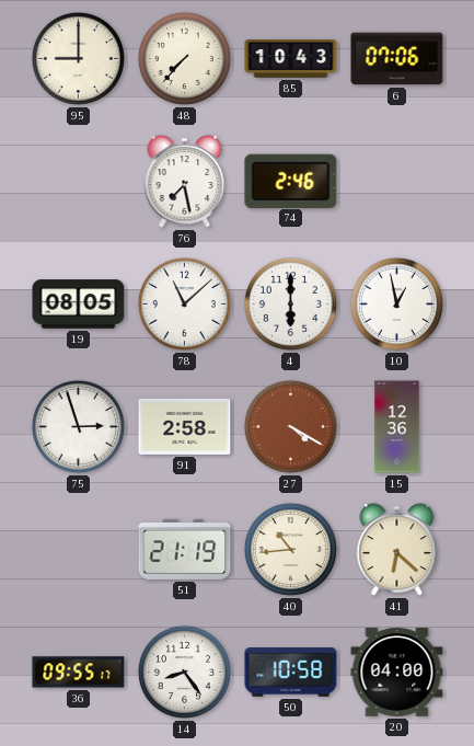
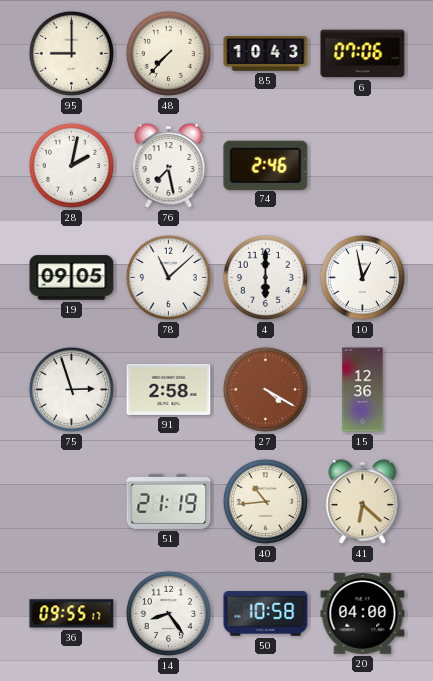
28: none -> 2:02 (71, 165)
19: 08:05 -> 09:05 (72, 278)
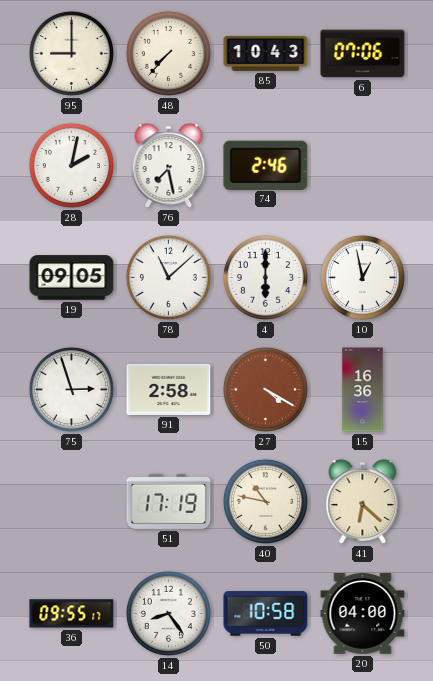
15: 12:36 -> 16:36 (363, 390)
51: 21:19 -> 17:19 (169, 501)
40: 10:44 -> 10:47 (265, 501)
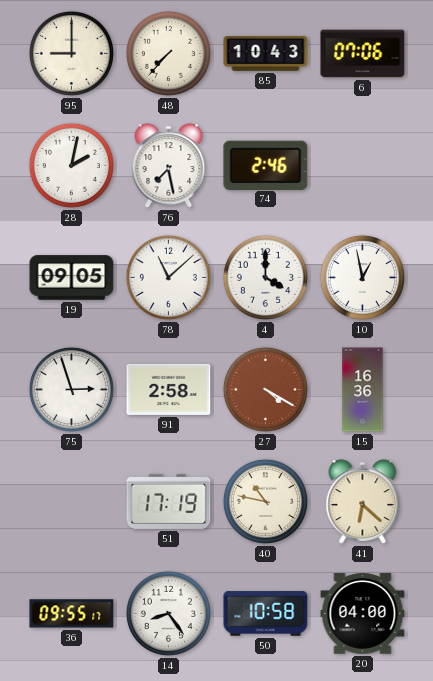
4: 6:00 -> 4:00 (265, 277)
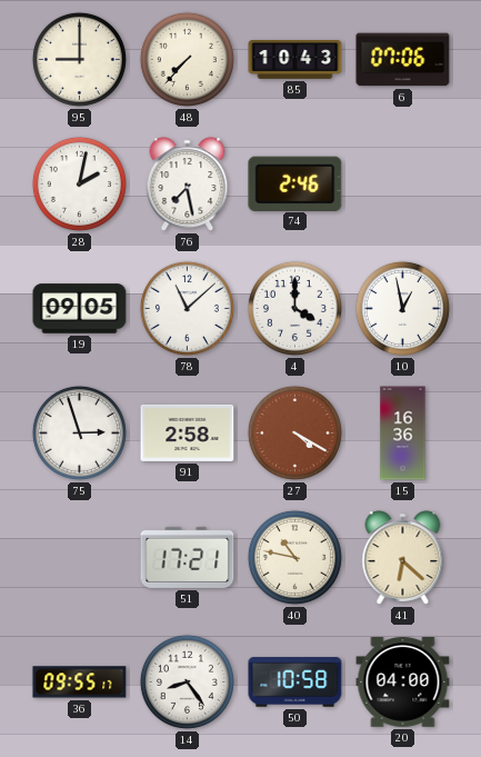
51: 17:19 -> 17:21 (188, 557)
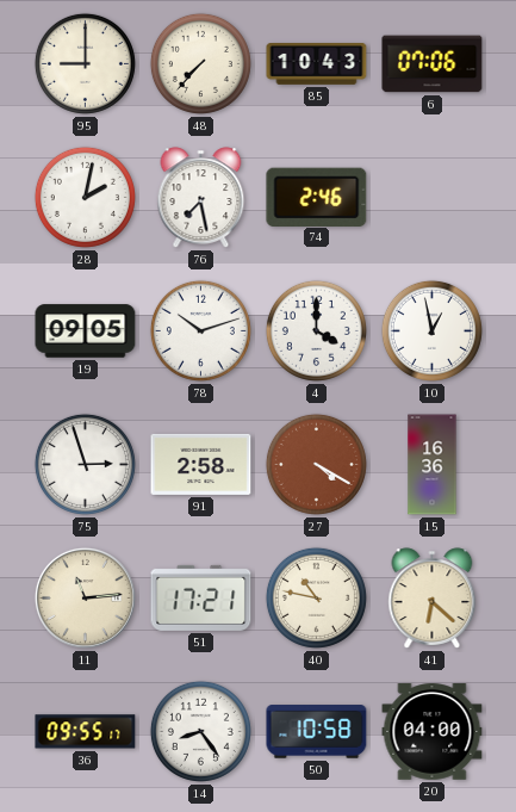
78: 11:08 -> 10:12 (200, 330)
11: none -> 11:14 (85, 597)
